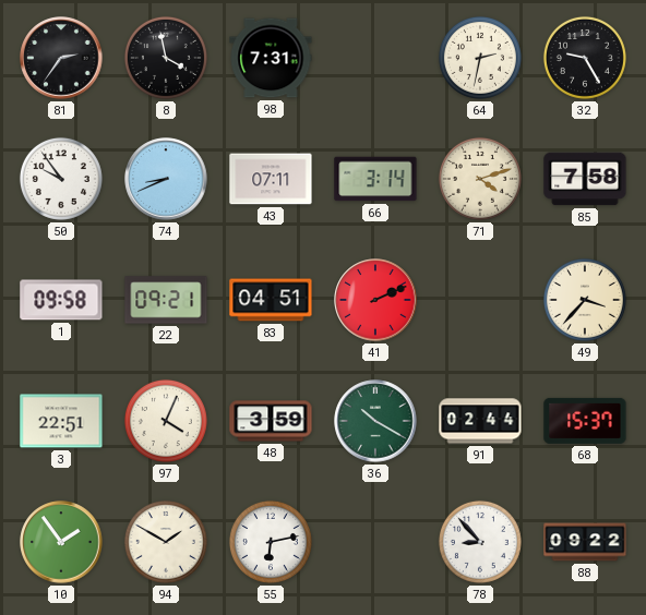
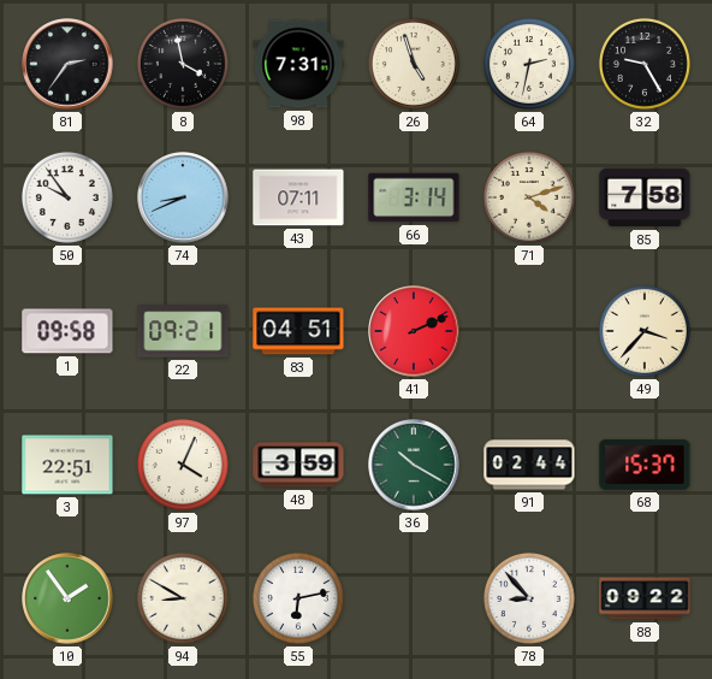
26: none -> 4:57 (414, 64)
94: 1:50 -> 8:50 (183, 598)
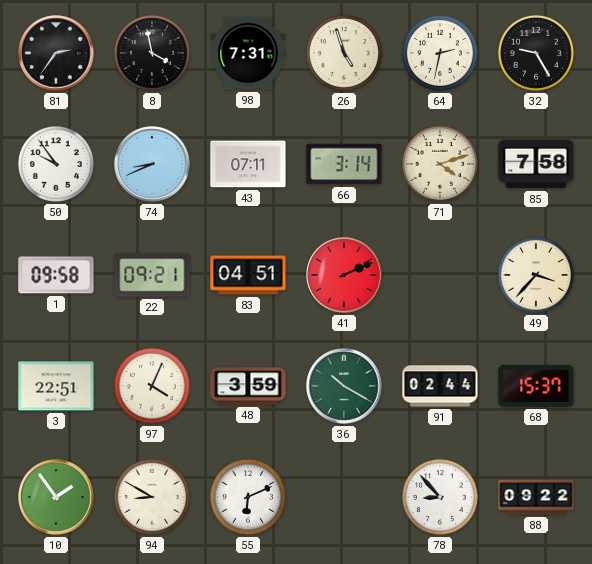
55: 6:13 -> 6:11 (248, 497)
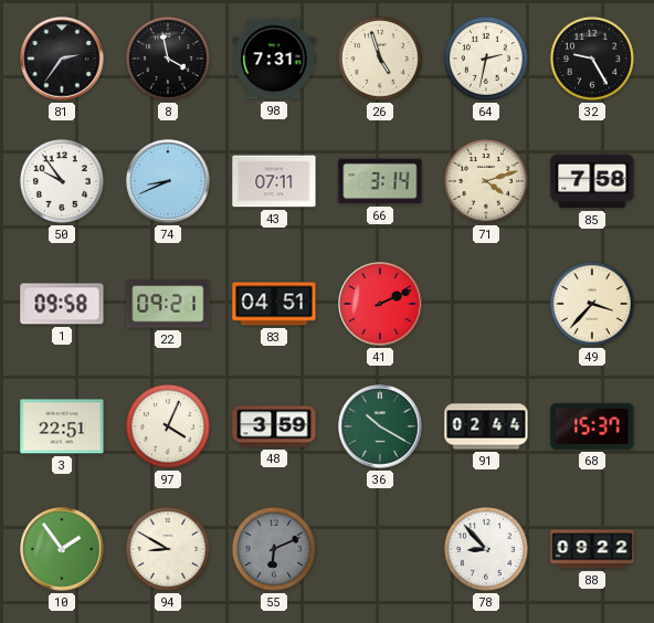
55 dial: white -> grey (274, 549)
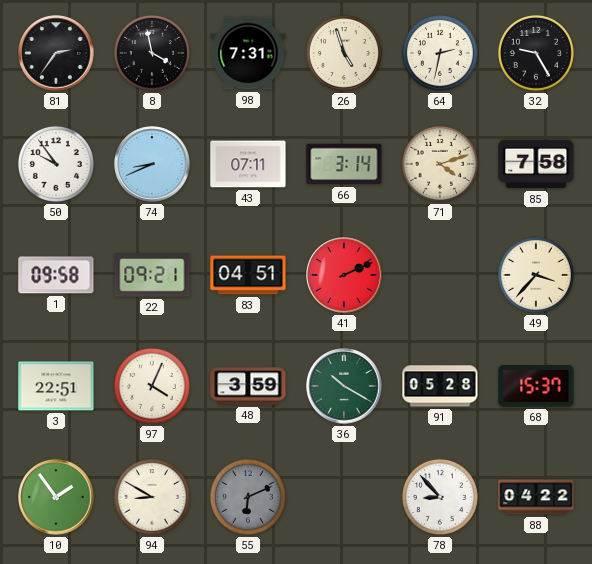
91: 02:44 -> 05:28 (440, 386)
88: 09:22 -> 04:22 (536, 497)
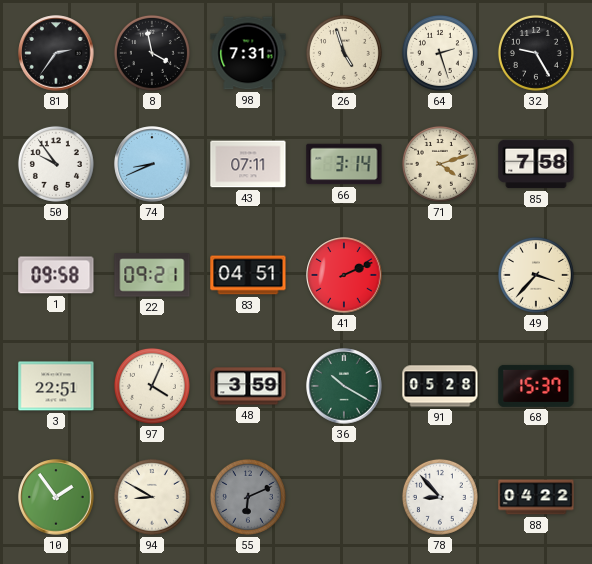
64: 2:32 -> 2:27 (440, 53)
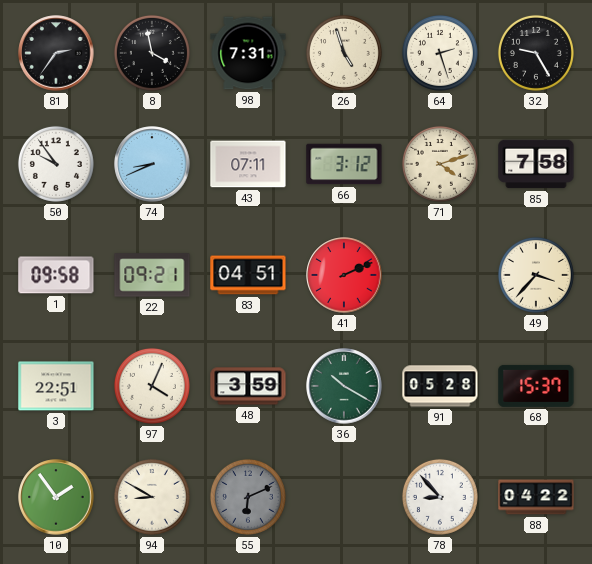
66: 3:14 -> 3:12 (344, 164)
